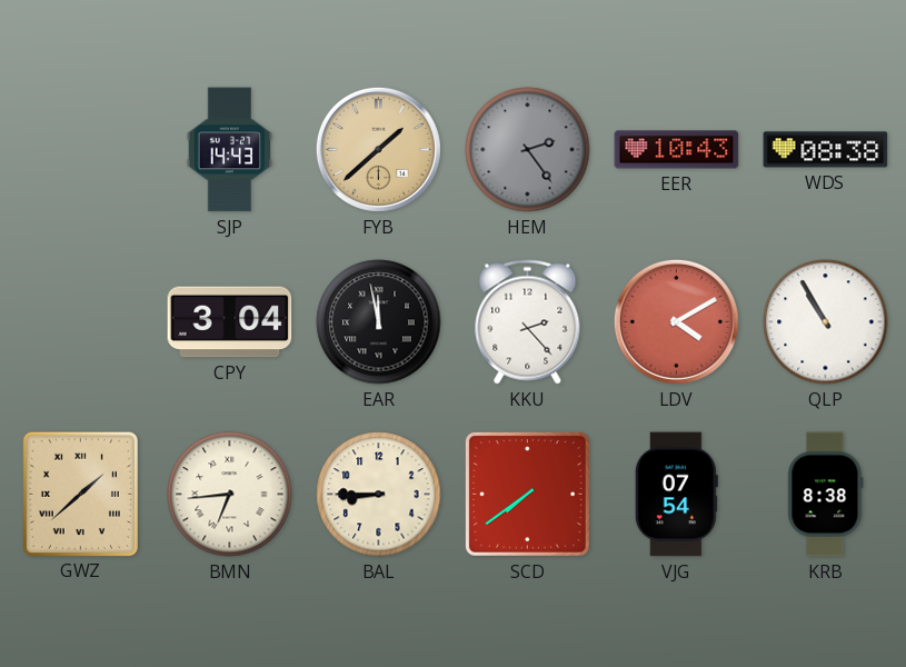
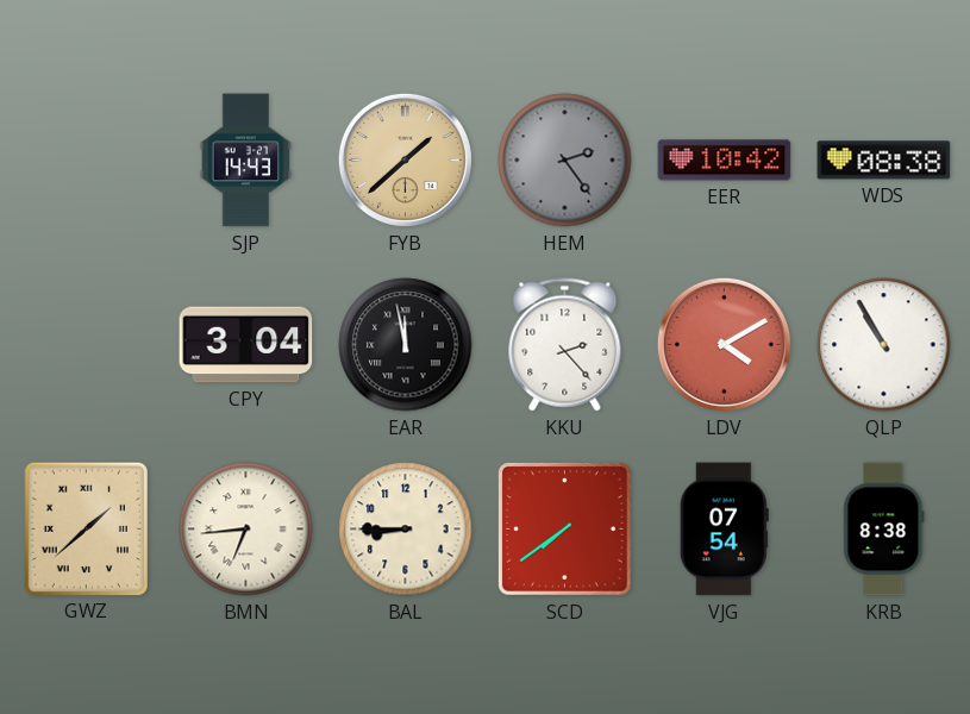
EER: 10:43 -> 10:42 (725, 161)
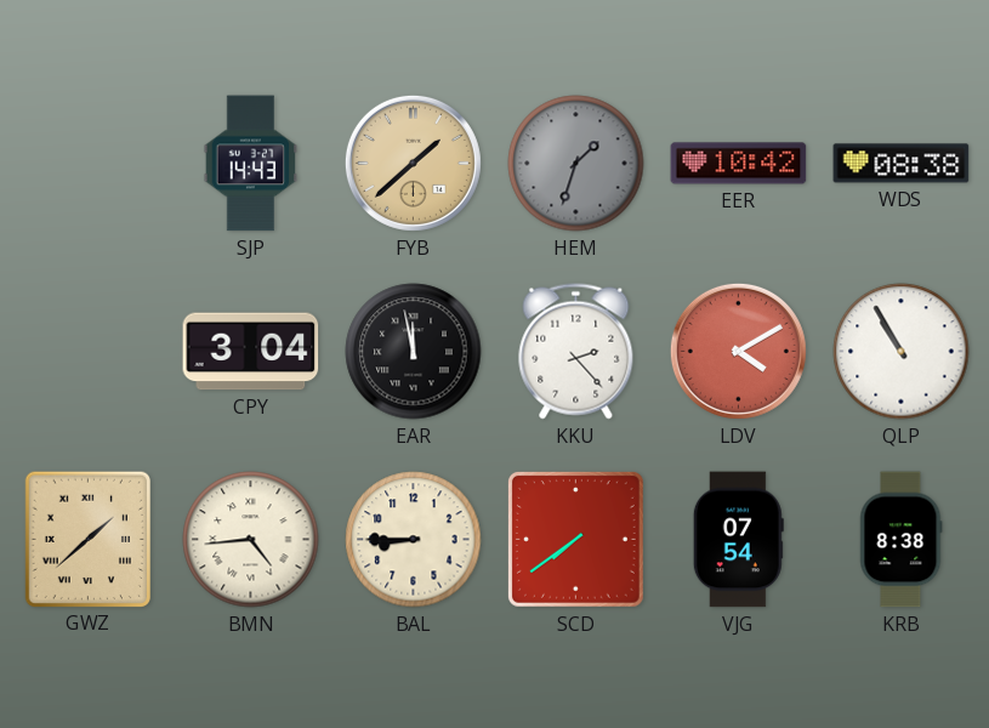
HEM: 2:24 -> 1:33 (576, 164)
BMN: 6:44 -> 4:44 (251, 540)
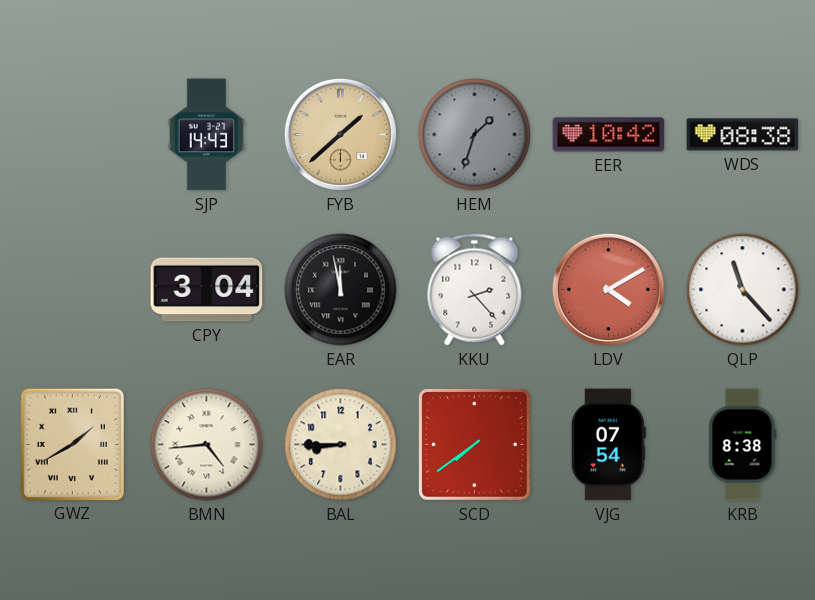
QLP: 10:55 -> 11:23 (743, 290)
GWZ: 1:38 -> 1:40 (72, 444)
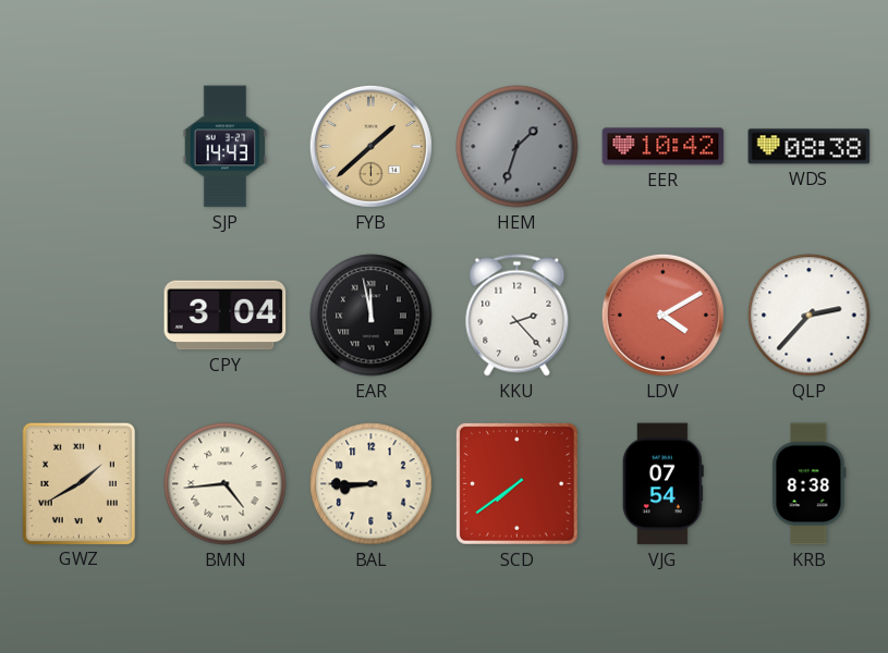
QLP: 11:23 -> 2:37 (810, 316)
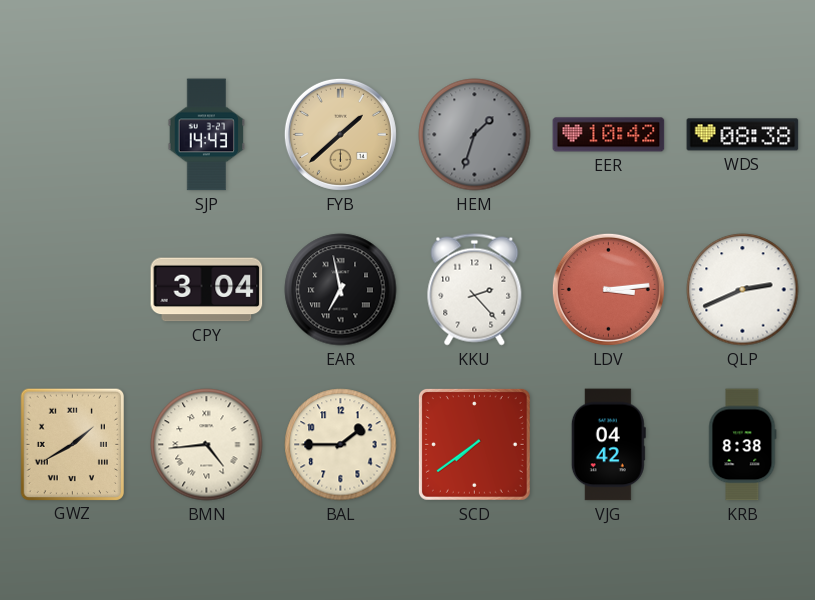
EAR: 11:58 -> 6:58 (341, 290)
LDV: 4:10 -> 3:14 (608, 289)
QLP: 2:37 -> 2:41 (743, 290)
BAL: 8:45 -> 1:45 (341, 445)
VJG: 07:54 -> 04:42 (608, 445)
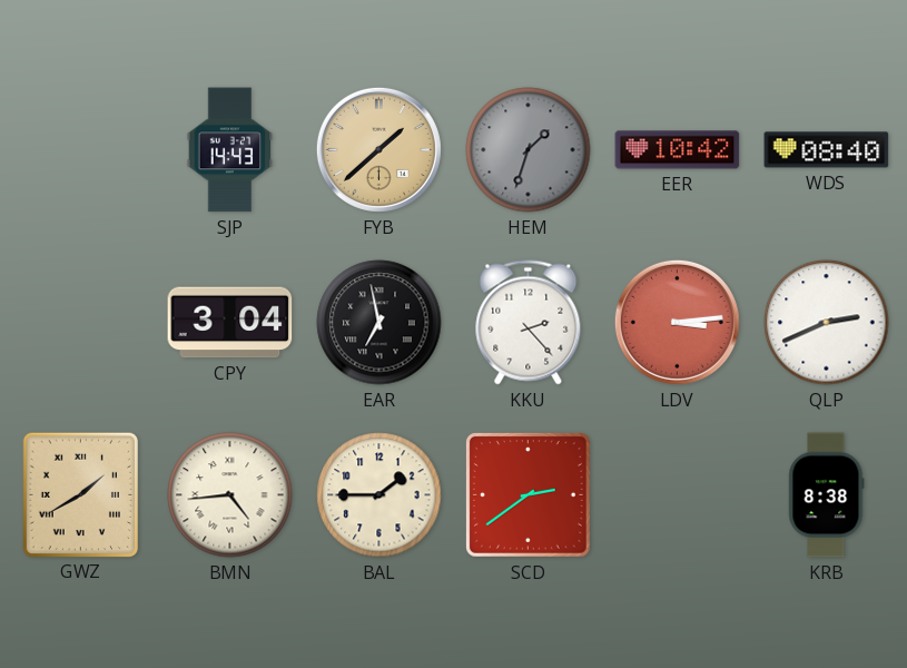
WDS: 08:38 -> 08:40 (827, 150)
SCD: 7:39 -> 2:39 (528, 494)
VJG: 04:42 -> none (608, 445)
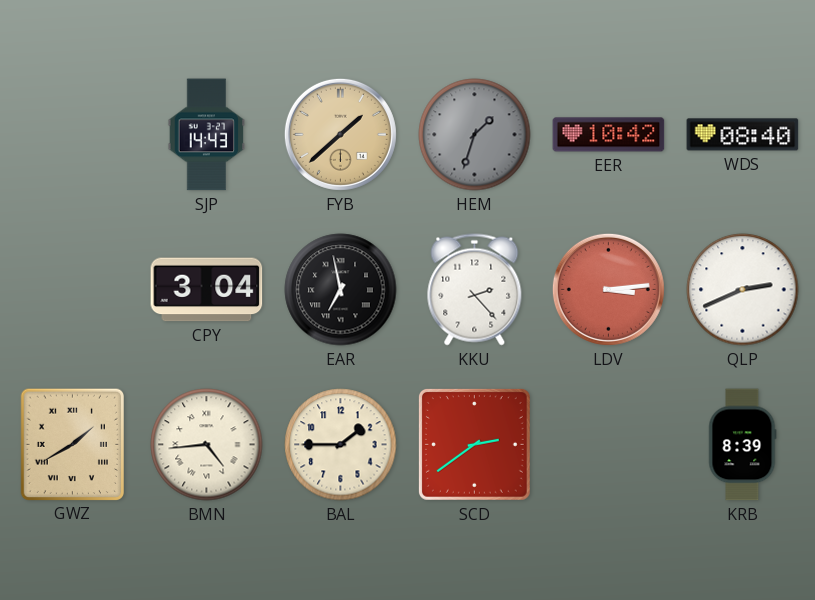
KRB: 8:38 -> 8:39 (743, 445)
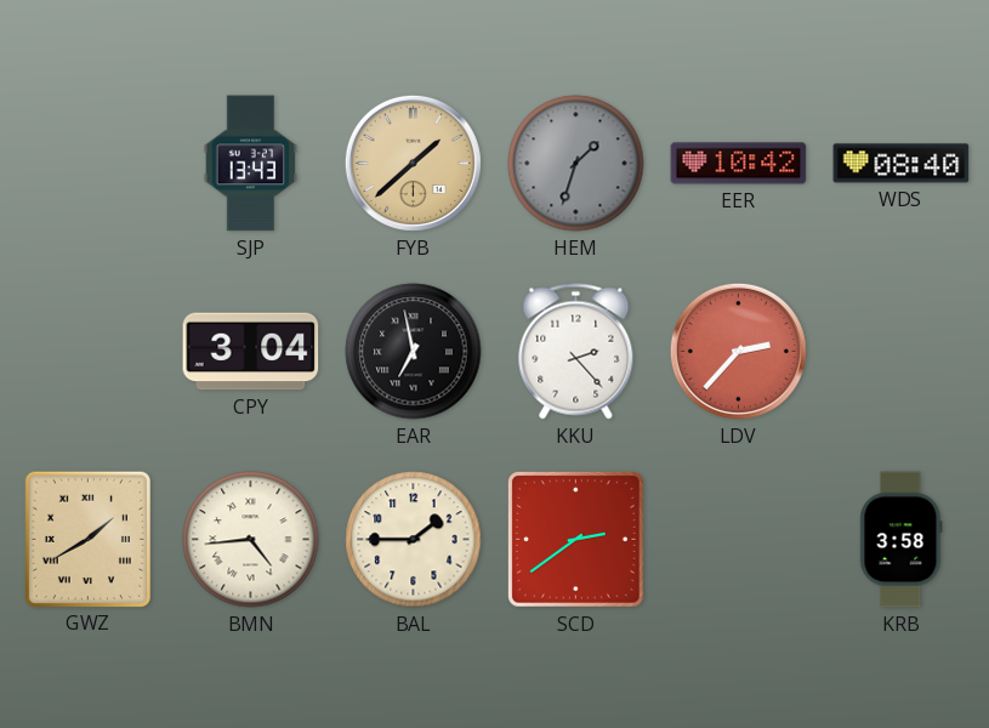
SJP: 14:43 -> 13:43 (251, 164)
LDV: 3:14 -> 2:37 (738, 351)
QLP: 2:41 -> none (743, 290)
KRB: 8:39 -> 3:58 (902, 540)
